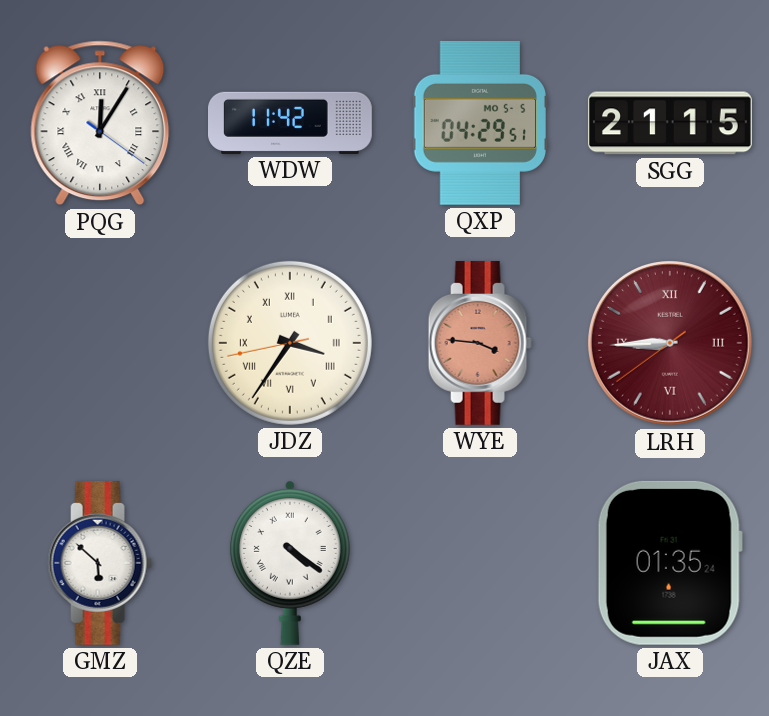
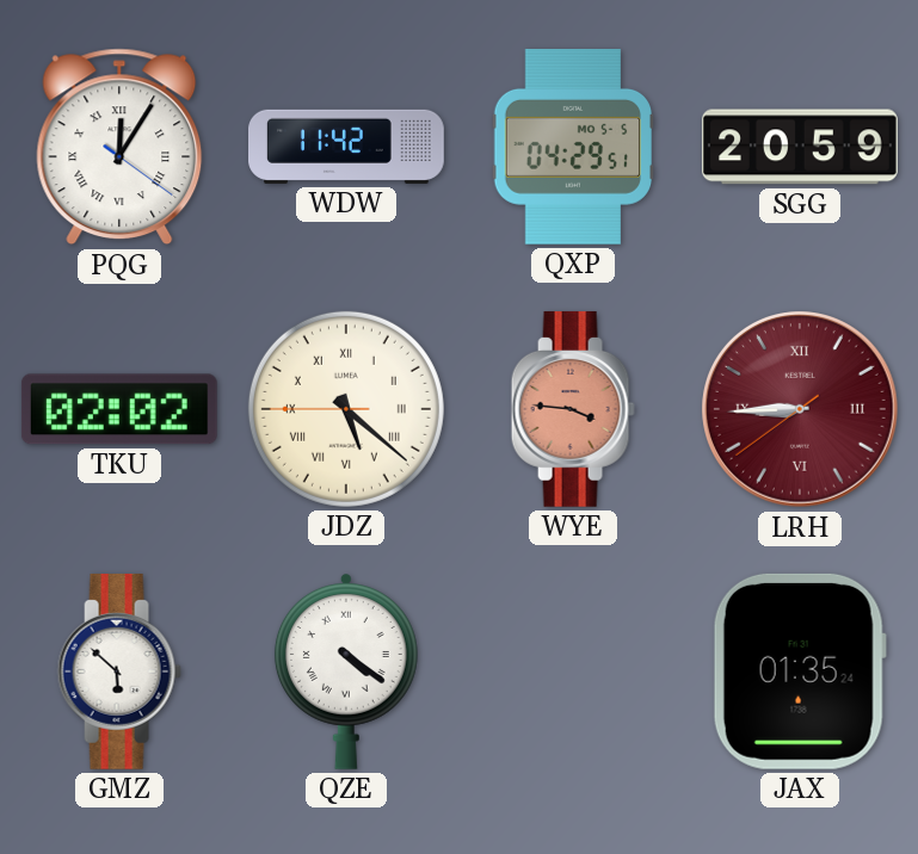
SGG: 21:15 -> 20:59 (800, 147)
TKU: none -> 02:02 (119, 409)
JDZ: 3:35 -> 5:21 (346, 409)
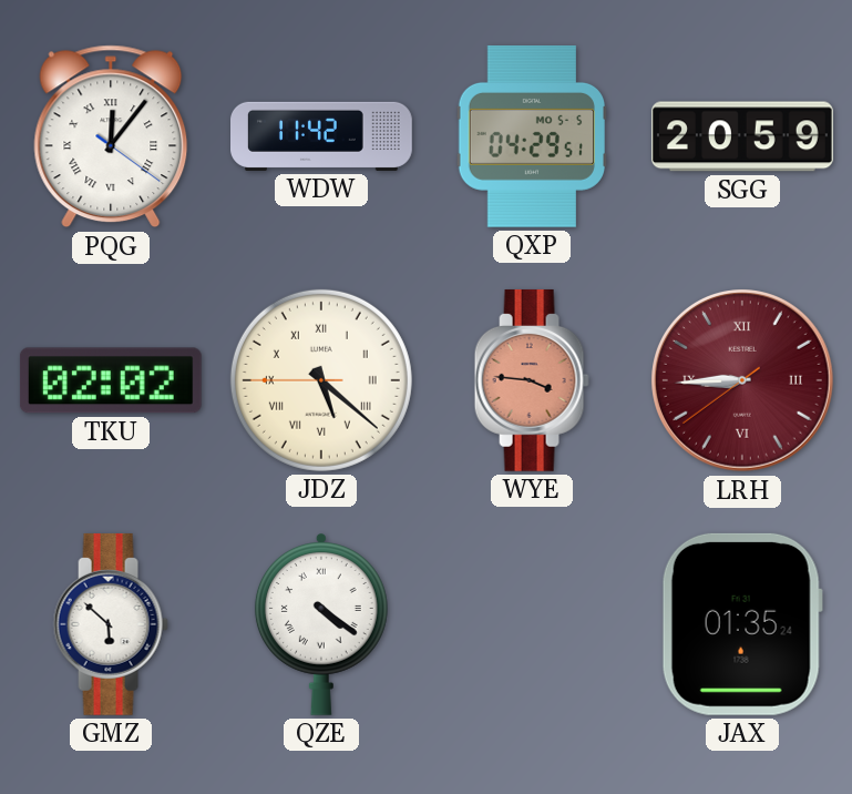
PQG: 12:05 -> 12:06 (111, 136)
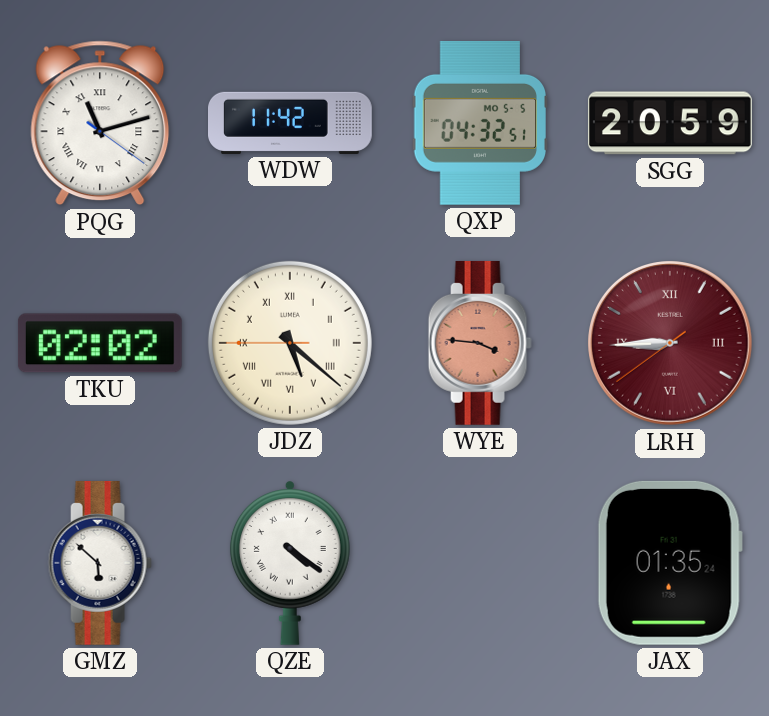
PQG: 12:06 -> 11:12 (100, 123)
QXP: 04:29 -> 04:32 (479, 123)
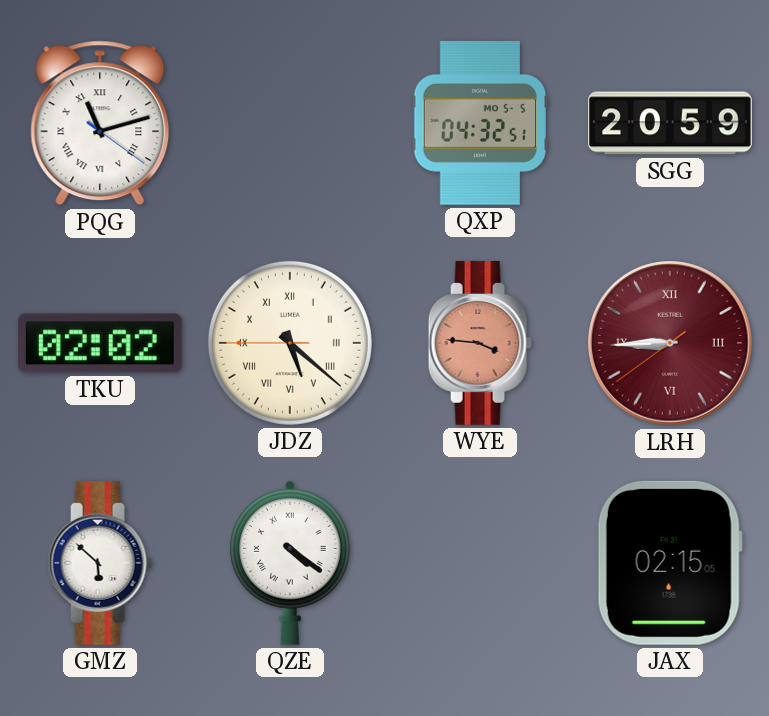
WDW: 11:42 -> none (291, 123)
JAX: 01:35 -> 02:15 (670, 563)
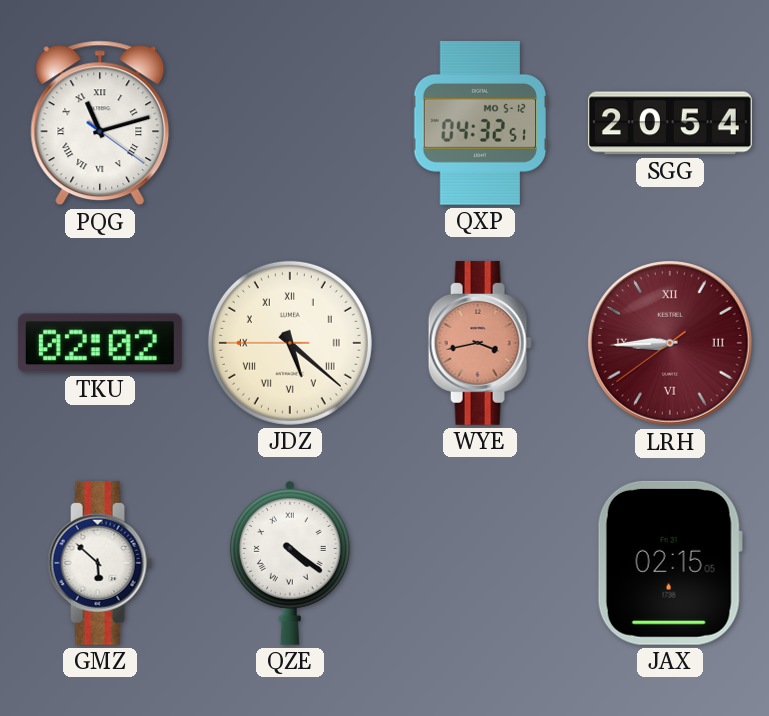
QXP date: MO 5-5 -> MO 5-12 (479, 123)
SGG: 20:59 -> 20:54 (670, 123)
WYE: 3:46 -> 3:43 (480, 343)
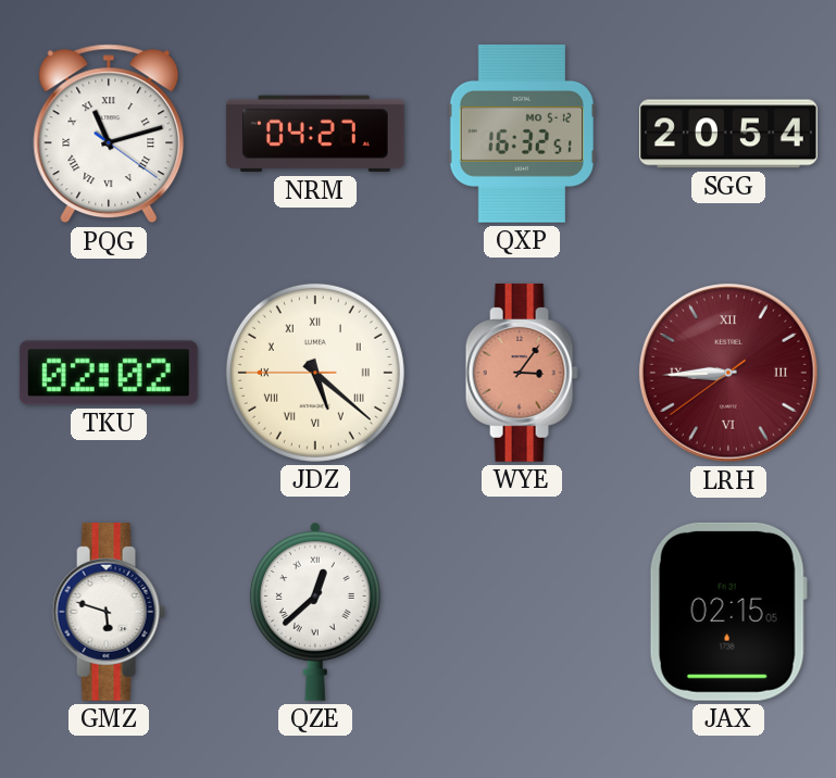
NRM: none -> 04:27 (315, 134)
QXP: 04:32 -> 16:32 (521, 134)
WYE: 3:43 -> 3:06 (522, 373)
GMZ: 5:52 -> 5:48 (109, 612)
QZE: 4:21 -> 12:38 (315, 612)
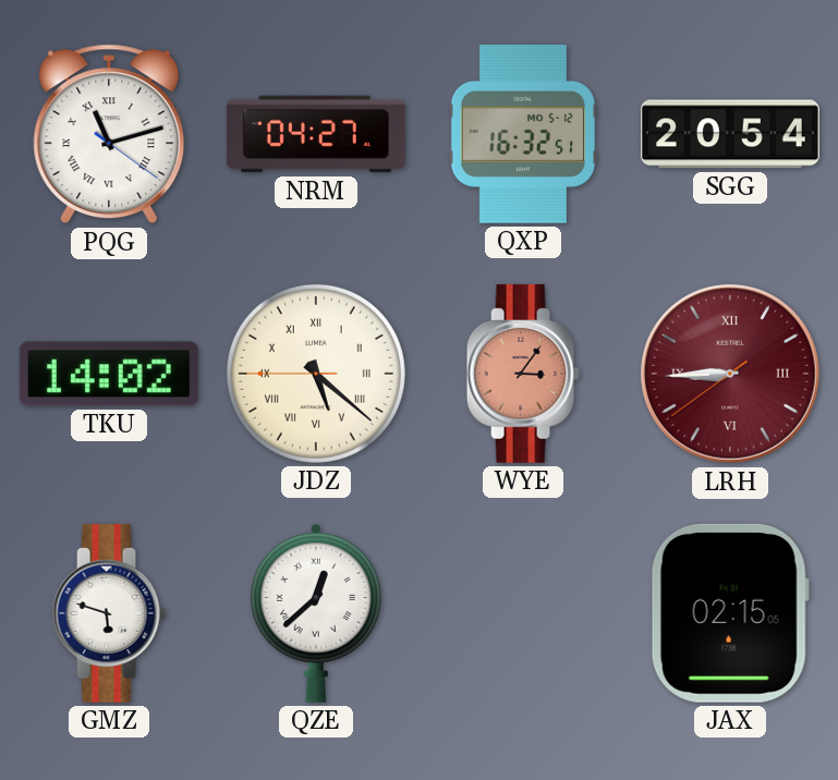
TKU: 02:02 -> 14:02 (109, 374)
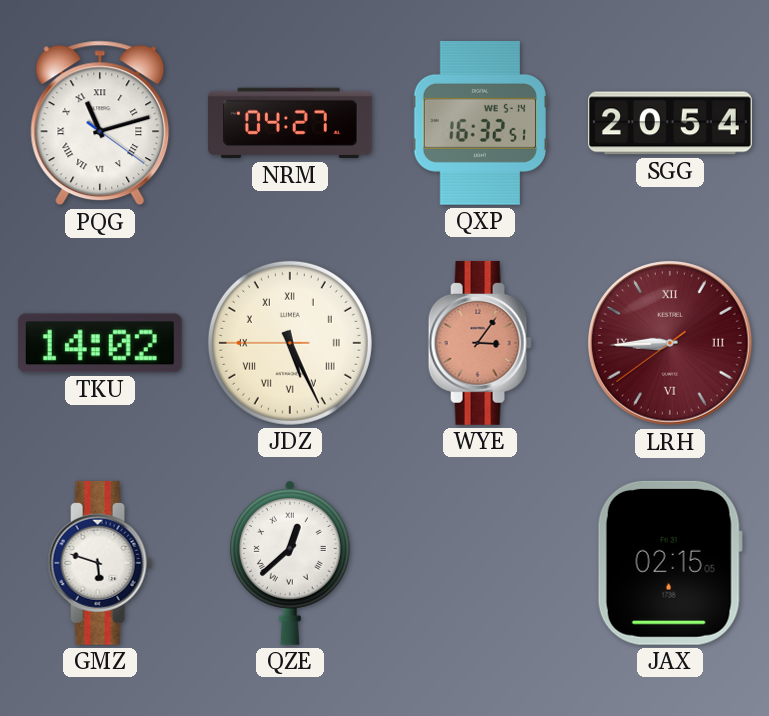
QXP date: MO 5-12 -> WE 5-14 (479, 123)
JDZ: 5:21 -> 5:25 (290, 343)
